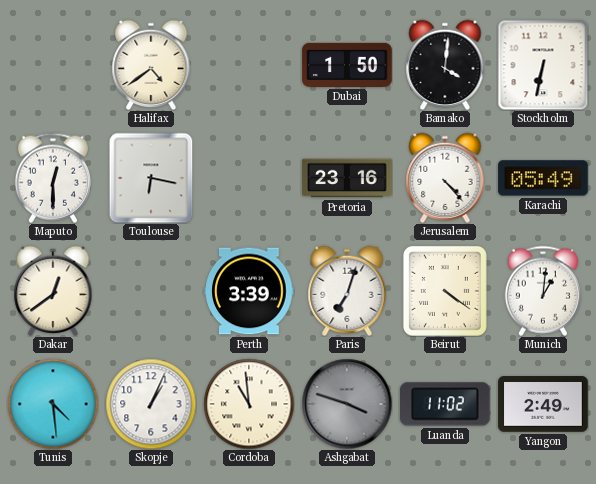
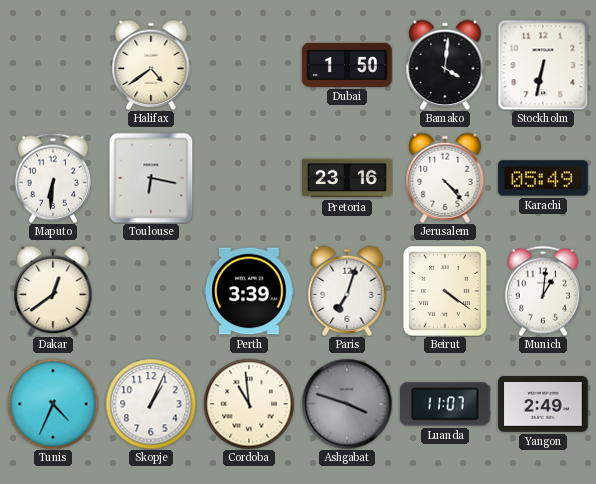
Maputo: 12:30 -> 6:31 (53, 178)
Tunis: 4:29 -> 4:34 (53, 404)
Luanda: 11:02 -> 11:07 (446, 404)
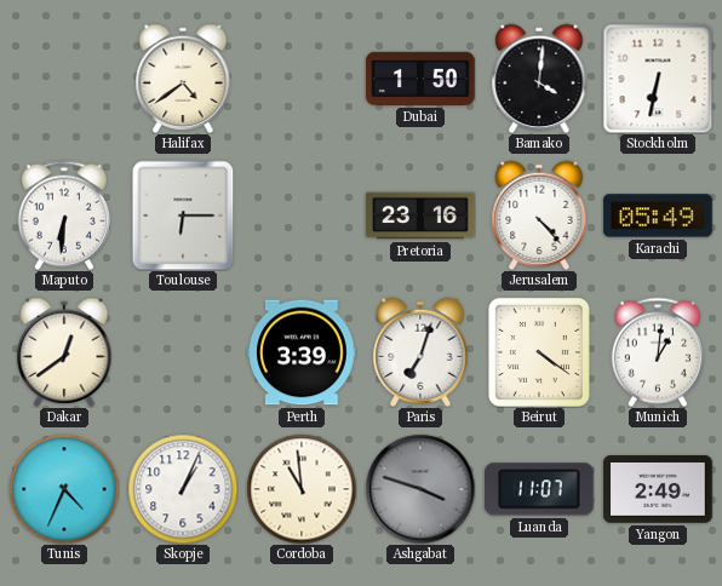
Toulouse: 6:17 -> 6:15 (183, 216)
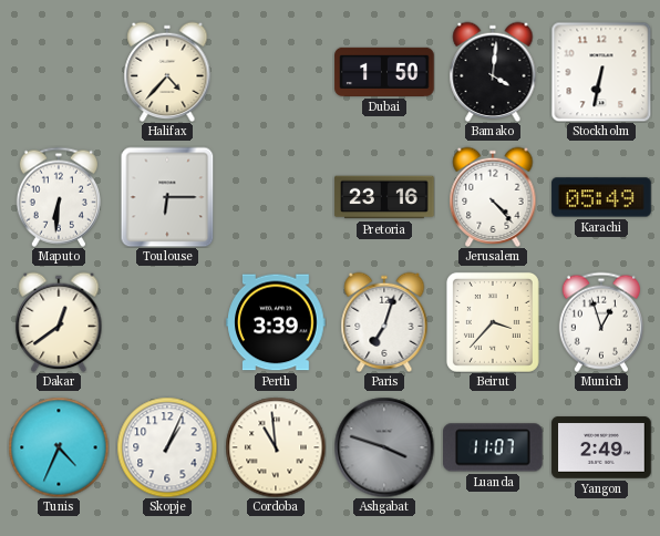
Halifax: 4:39 -> 4:37 (167, 72)
Beirut: 4:21 -> 3:37 (493, 322)
Munich: 1:01 -> 12:57 (601, 322)
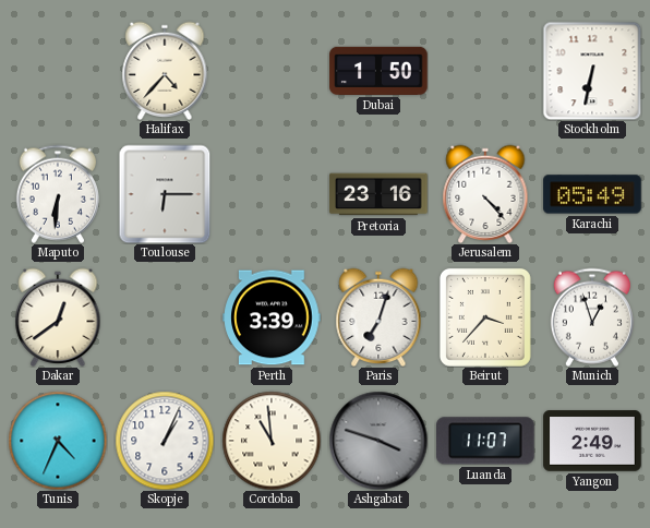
Bamako: 4:01 -> none (493, 72)
